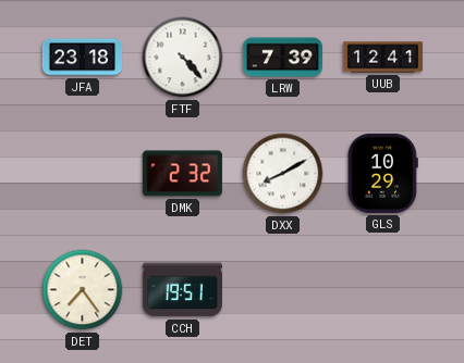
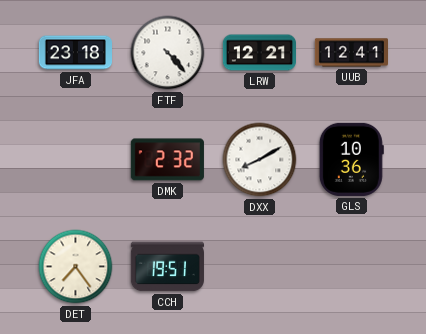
LRW: 7:39 -> 12:21 (259, 53)
GLS: 10:29 -> 10:36 (351, 159)
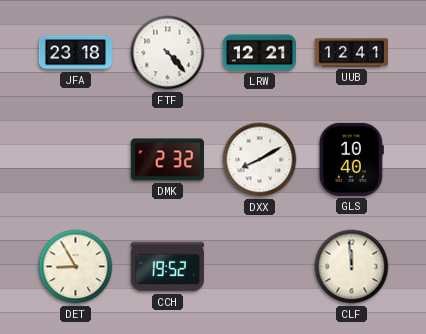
GLS: 10:36 -> 10:40 (351, 159)
DET: 7:24 -> 8:55 (76, 267)
CCH: 19:51 -> 19:52 (167, 267)
CLF: none -> 11:59 (352, 267)
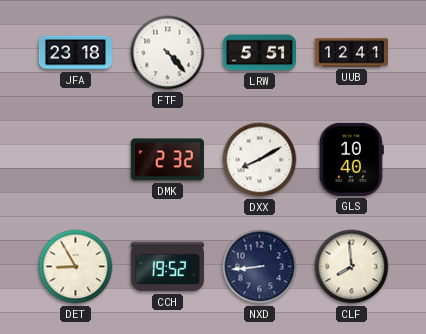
LRW: 12:21 -> 5:51 (259, 53)
NXD: none -> 8:44 (260, 267)
CLF: 11:59 -> 7:59 (352, 267)
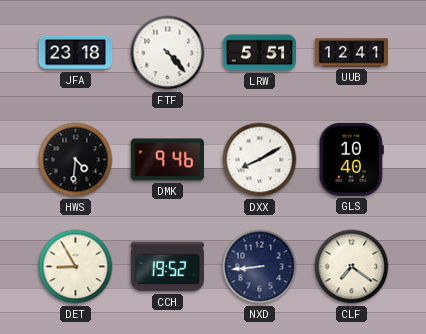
HWS: none -> 4:31 (76, 160)
DMK: 2:32 -> 9:46 (167, 160)
CLF: 7:59 -> 7:21 (352, 267)
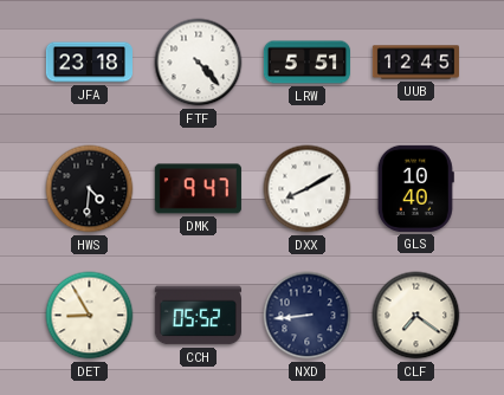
UUB: 12:41 -> 12:45 (415, 63)
DMK: 9:46 -> 9:47 (198, 189)
CCH: 19:52 -> 05:52 (198, 316)
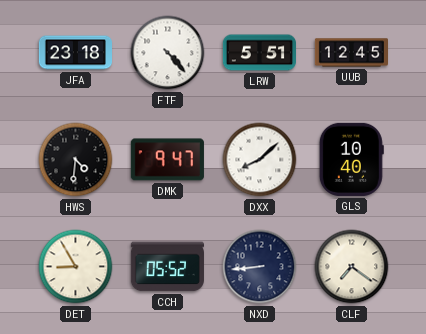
DXX: 8:10 -> 8:08 (260, 160)
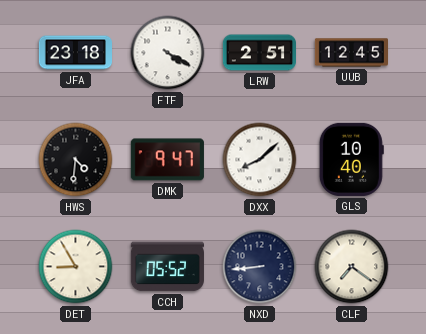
FTF: 4:23 -> 4:20 (168, 53)
LRW: 5:51 -> 2:51 (259, 53)
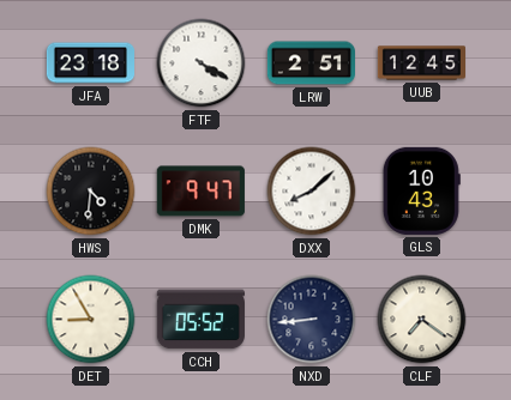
GLS: 10:40 -> 10:43 (421, 190)
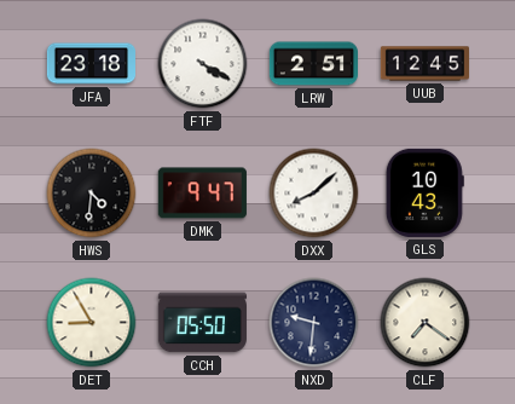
CCH: 05:52 -> 05:50 (202, 323)
NXD: 8:44 -> 9:31 (314, 323)
